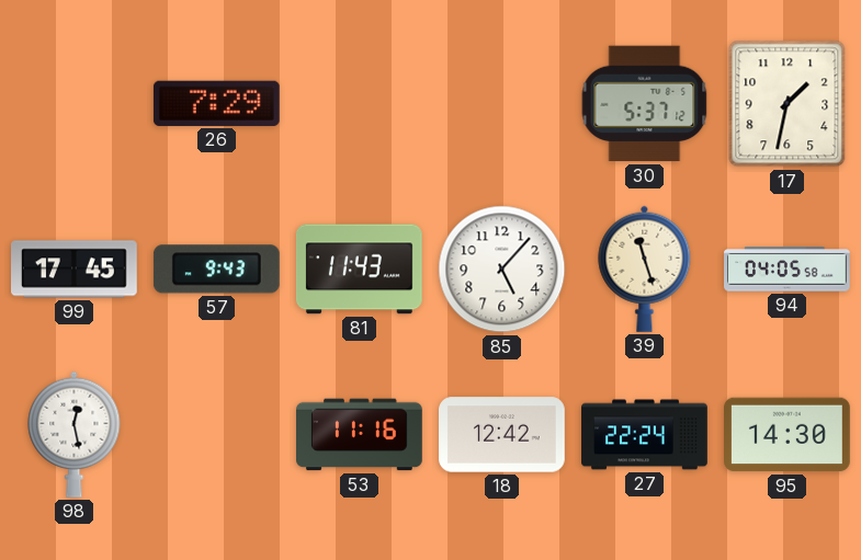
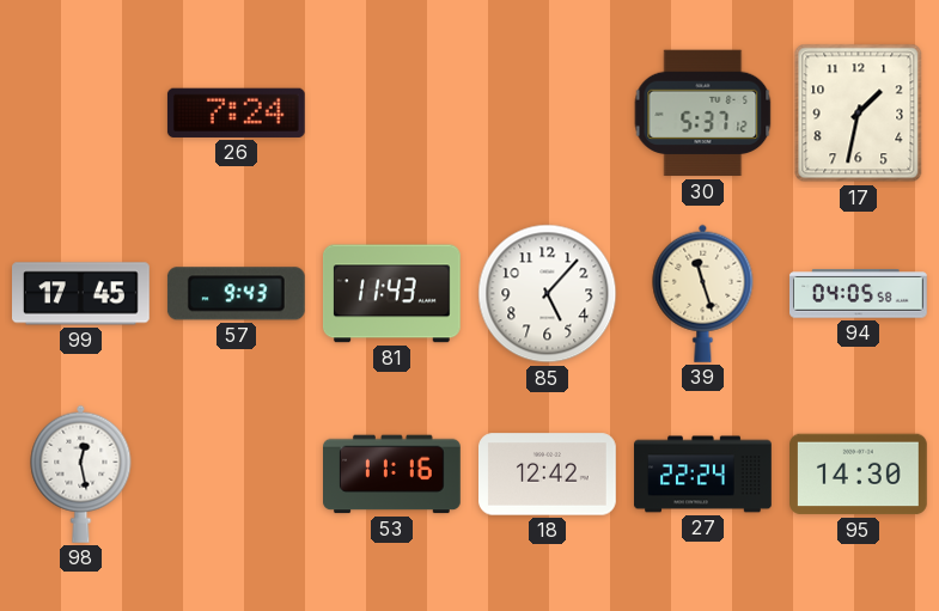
26: 7:29 -> 7:24 (236, 112)
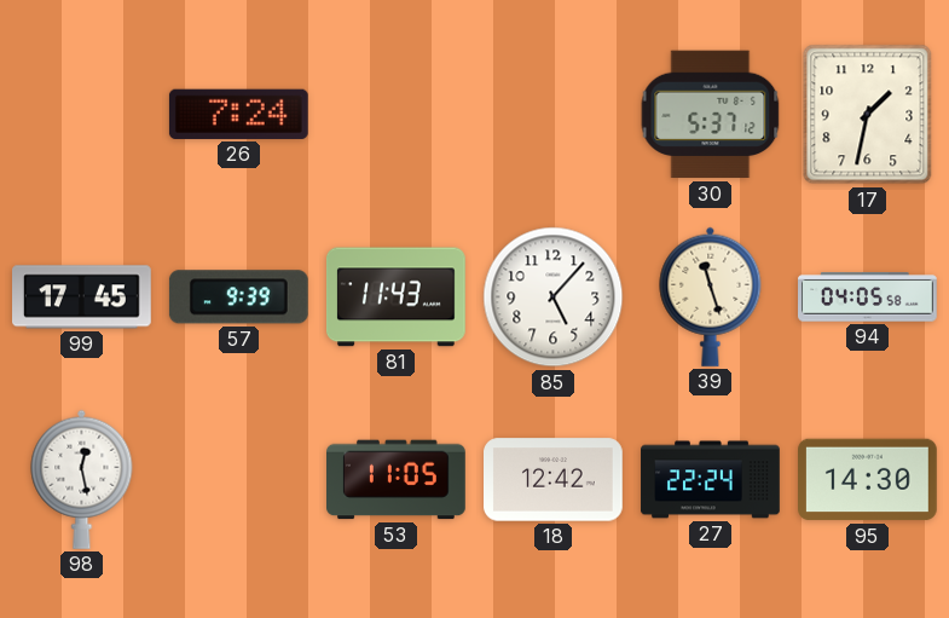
57: 9:43 -> 9:39 (238, 298)
53: 11:16 -> 11:05 (397, 480)
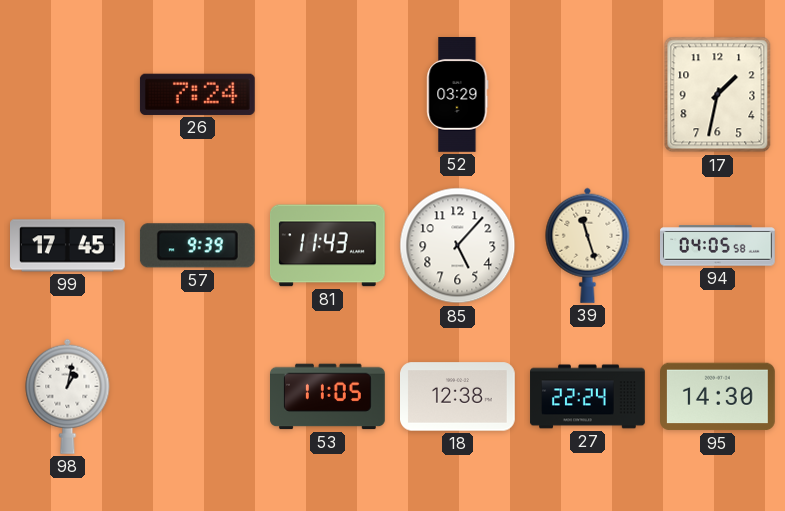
52: none -> 03:29 (458, 95)
30: 5:37 -> none (711, 115)
98: 12:28 -> 1:02 (68, 396)
18: 12:42 -> 12:38 (458, 397)
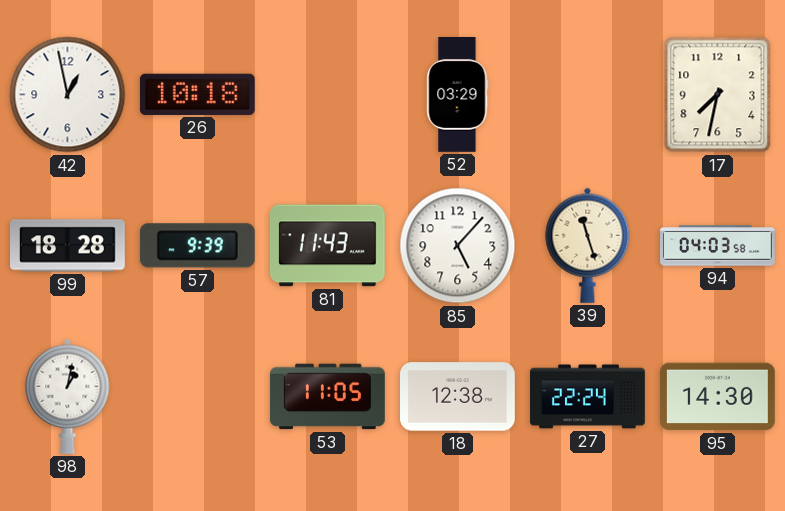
42: none -> 12:58 (68, 95)
26: 7:24 -> 10:18 (197, 94)
17: 1:32 -> 7:32 (718, 95)
99: 17:45 -> 18:28 (68, 246)
94: 04:05 -> 04:03 (718, 246)
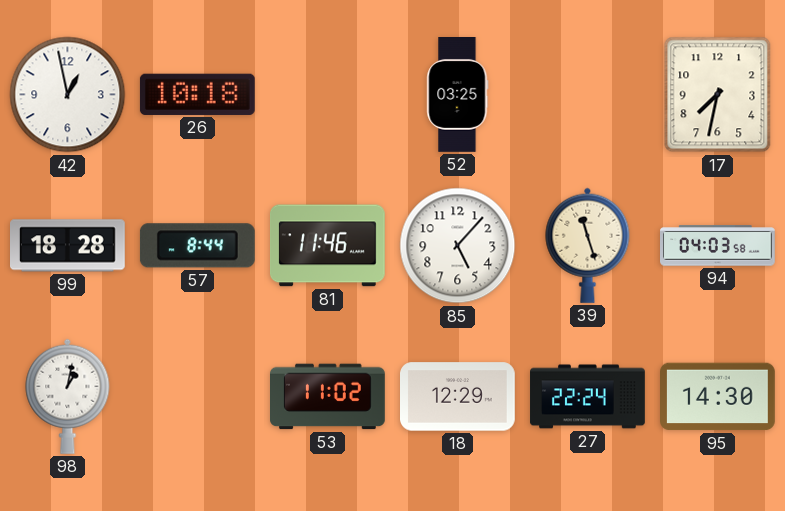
52: 03:29 -> 03:25 (458, 95)
57: 9:39 -> 8:44 (197, 246)
81: 11:43 -> 11:46 (328, 246)
53: 11:05 -> 11:02 (328, 397)
18: 12:38 -> 12:29 (458, 397)
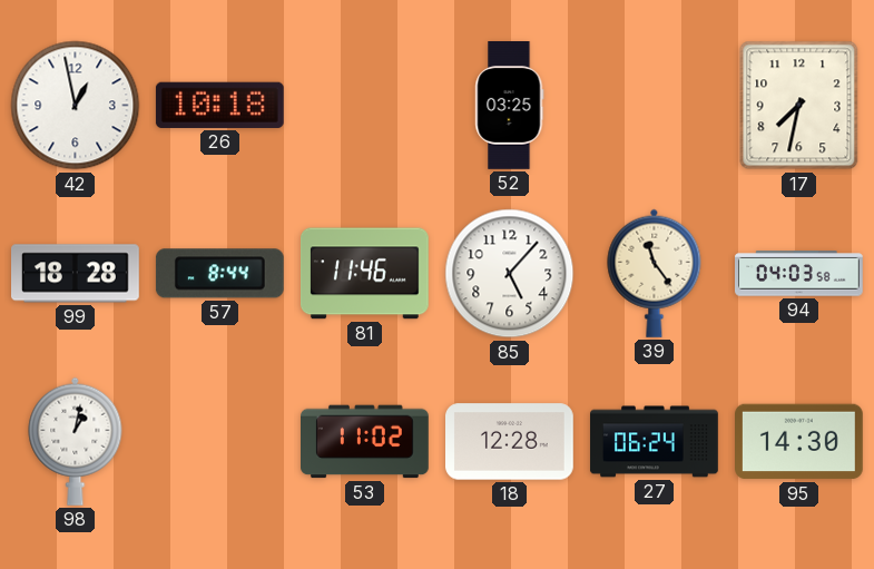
39: 11:27 -> 11:24 (655, 273)
18: 12:29 -> 12:28 (510, 442)
27: 22:24 -> 06:24 (655, 442)
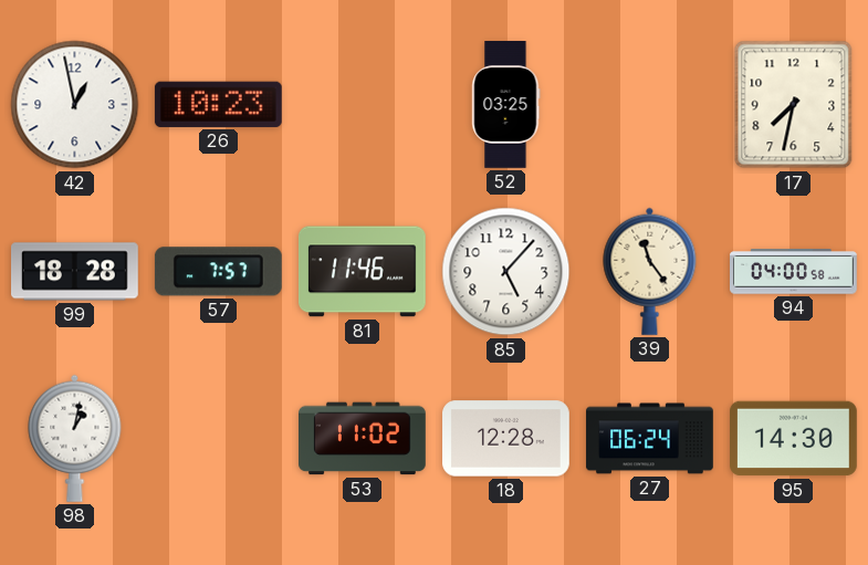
26: 10:18 -> 10:23 (218, 104)
57: 8:44 -> 7:57 (218, 272)
94: 04:03 -> 04:00 (794, 272)
